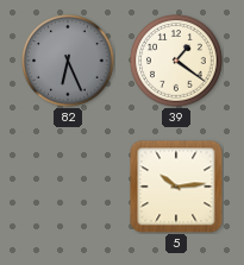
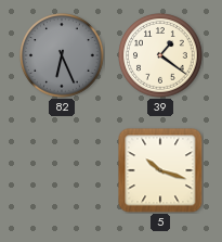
5: 10:14 -> 10:18 (160, 170)
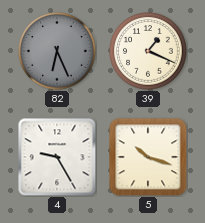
39: 1:21 -> 1:19 (148, 51)
4: none -> 9:25 (57, 157)
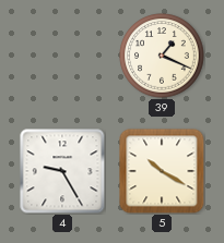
82: 6:26 -> none (57, 51)
5: 10:18 -> 10:20 (162, 171)
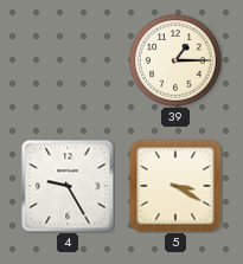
39: 1:19 -> 1:15 (175, 60)
5: 10:20 -> 3:20 (175, 186)
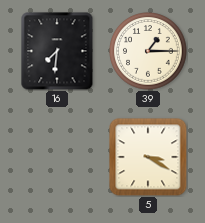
16: none -> 7:31 (57, 51)
4: 9:25 -> none (68, 186)
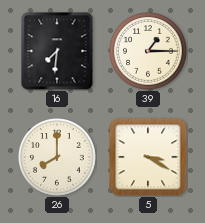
26: none -> 8:00 (57, 157)
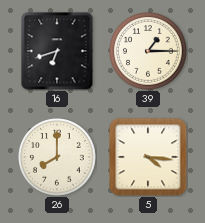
16: 7:31 -> 6:42 (57, 51)
5: 3:20 -> 4:16 (148, 157)
